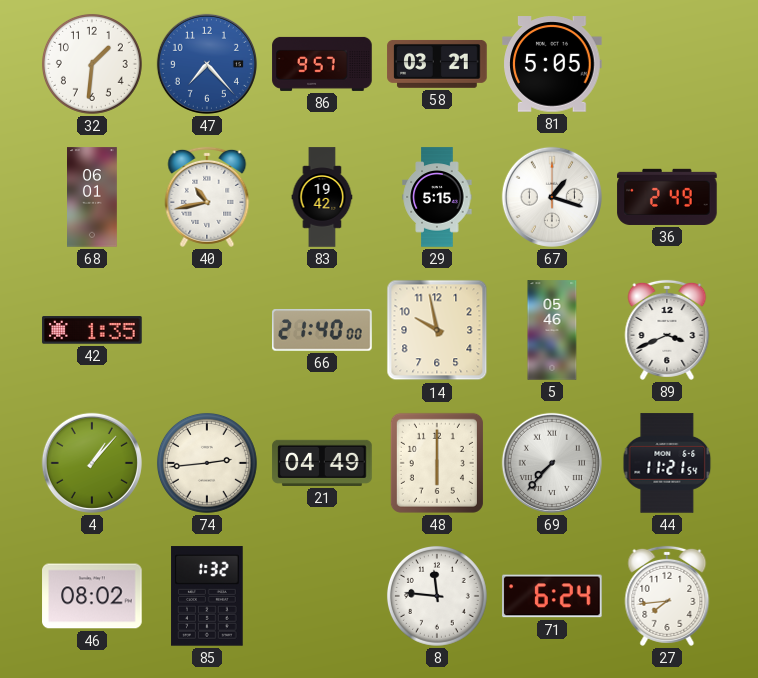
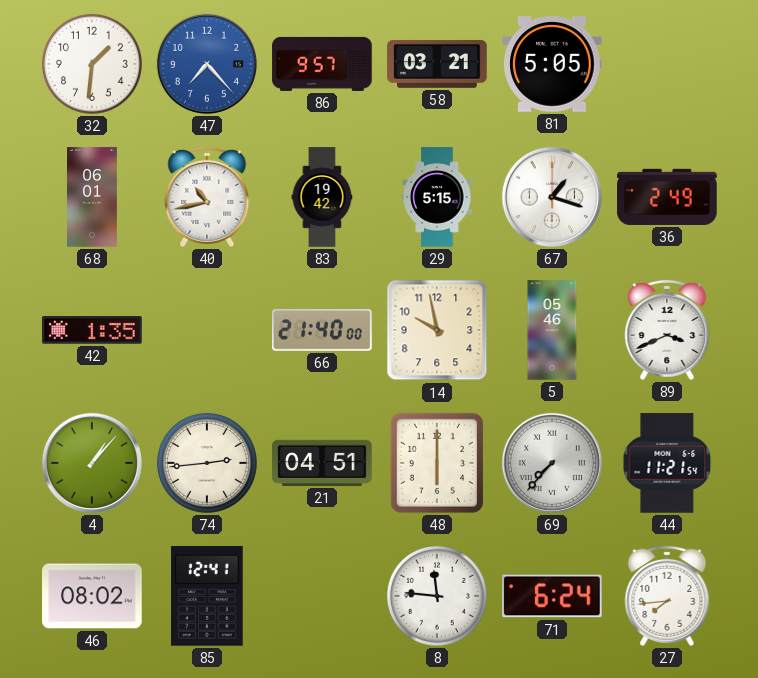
21: 04:49 -> 04:51 (322, 463)
85: 1:32 -> 12:41 (207, 596)
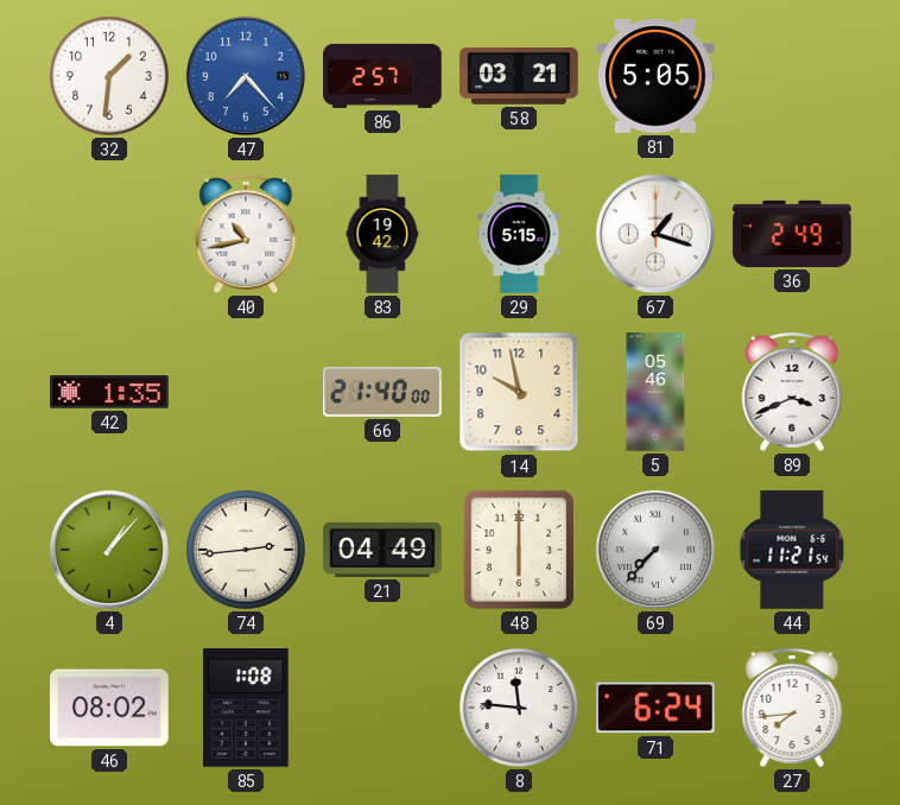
86: 9:57 -> 2:57 (382, 76)
68: 06:01 -> none (93, 197)
21: 04:51 -> 04:49 (382, 550)
85: 12:41 -> 1:08 (246, 708)
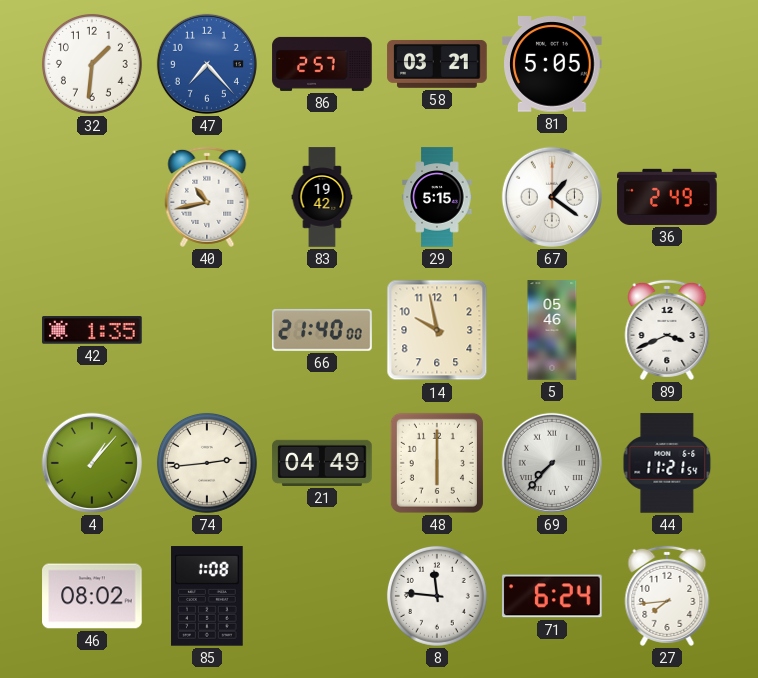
67: 1:18 -> 1:21 (552, 197)
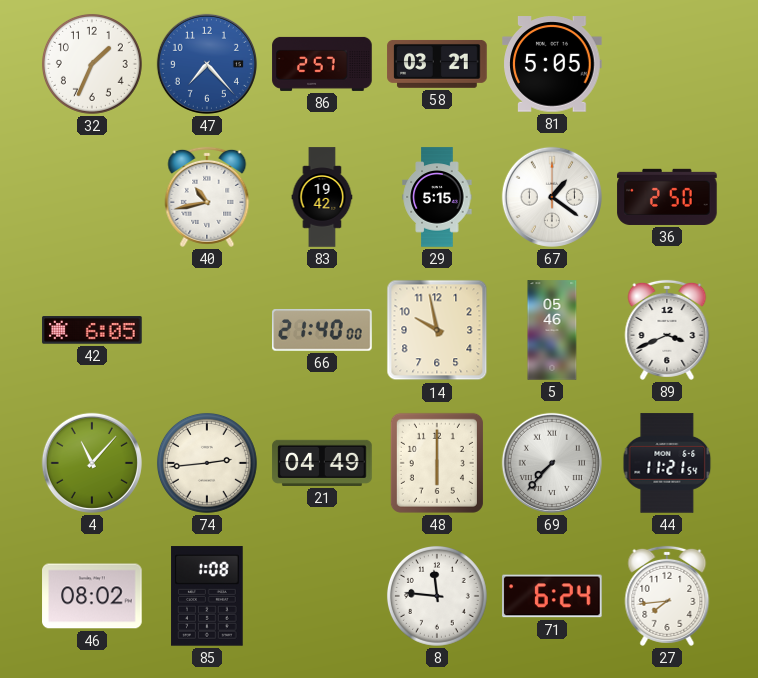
32: 1:31 -> 1:34 (92, 64)
36: 2:49 -> 2:50 (667, 197)
42: 1:35 -> 6:05 (92, 330)
4: 1:07 -> 11:07 (92, 463)
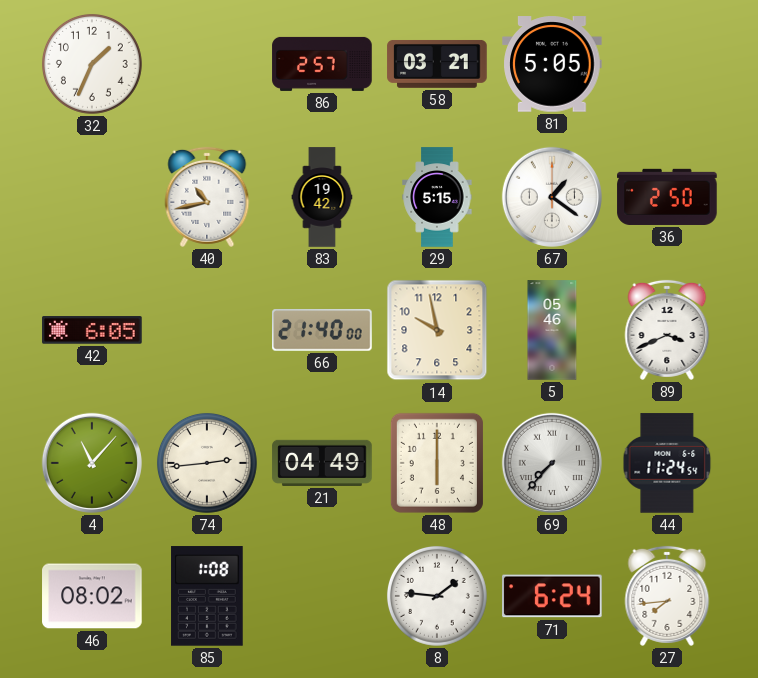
47: 7:23 -> none (207, 64)
44: 11:21 -> 11:24 (667, 463)
8: 11:46 -> 1:46 (437, 596)
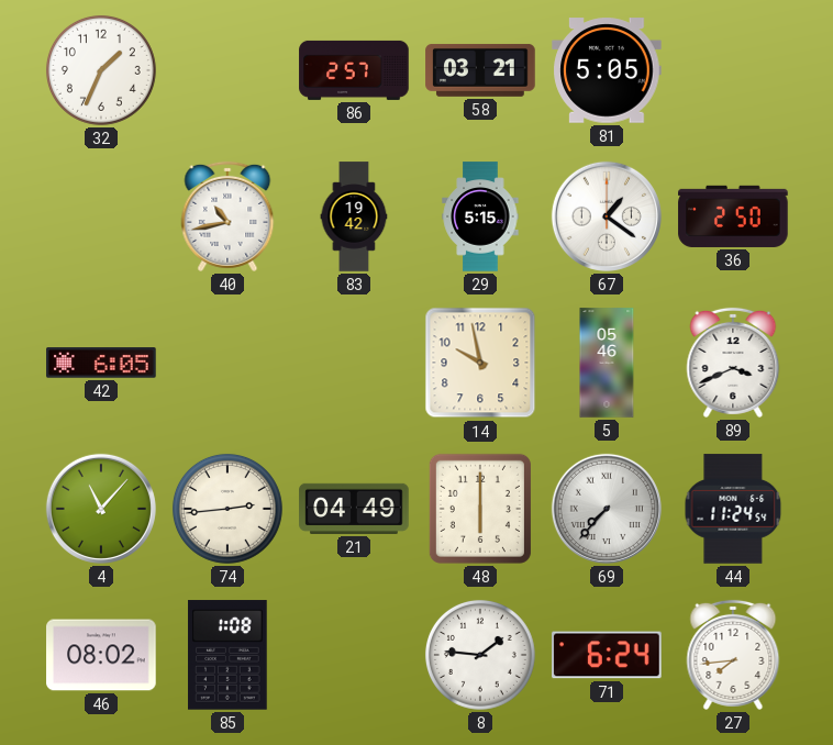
66: 21:40 -> none (322, 330)
